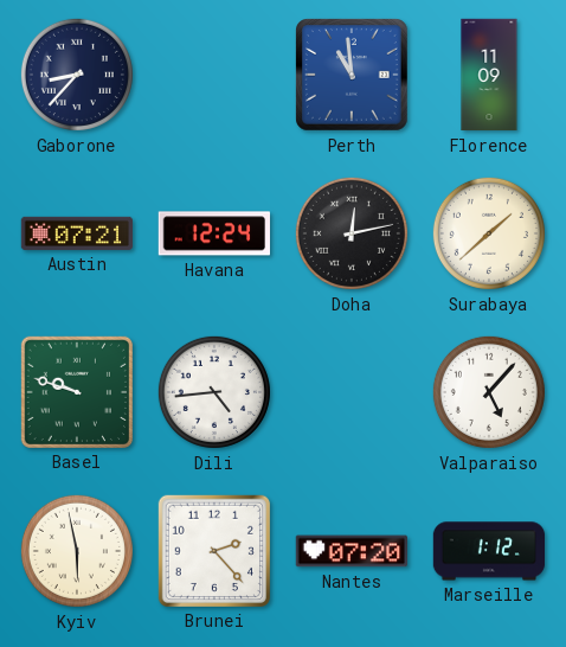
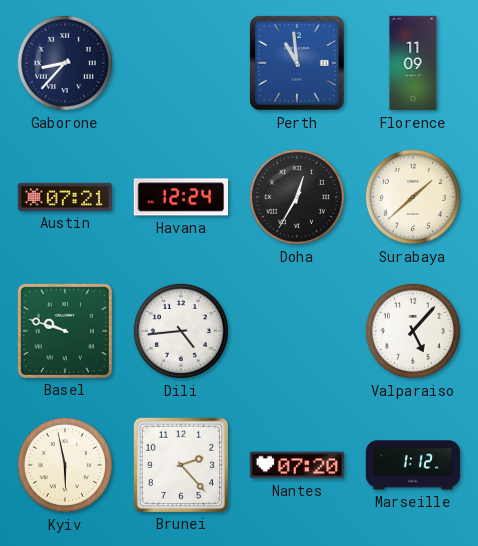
Doha: 12:13 -> 12:35 (297, 197)
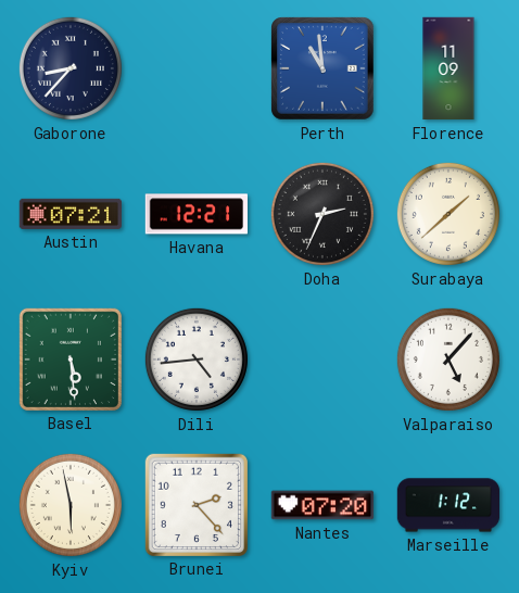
Havana: 12:24 -> 12:21 (195, 214)
Doha: 12:35 -> 2:34 (322, 214)
Basel: 9:48 -> 5:29 (69, 358)
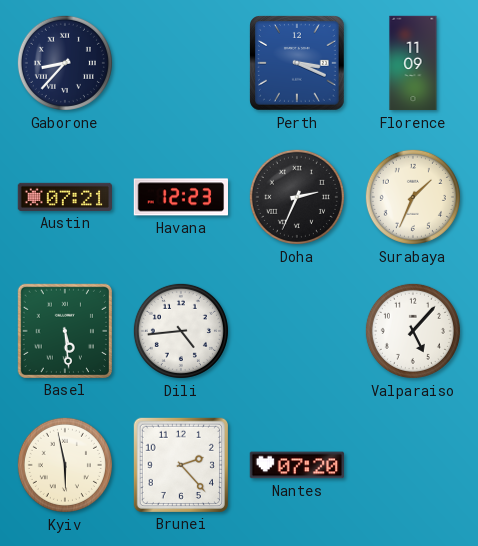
Perth: 10:59 -> 3:19 (297, 63)
Havana: 12:21 -> 12:23 (180, 197)
Surabaya: 1:38 -> 1:34 (413, 197)
Marseille: 1:12 -> none (448, 505)
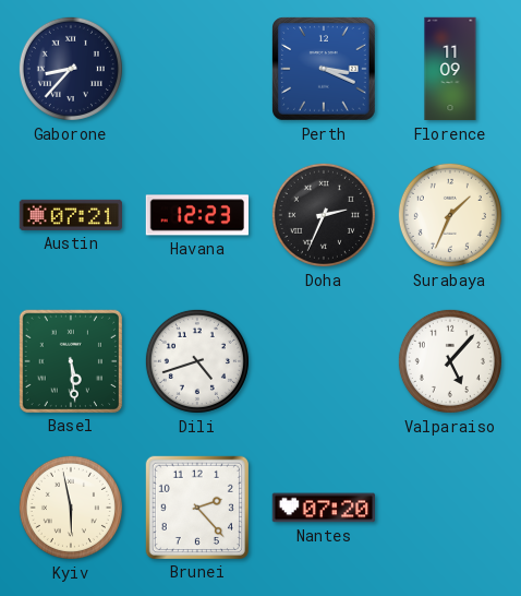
Dili: 4:44 -> 4:42 (197, 361)
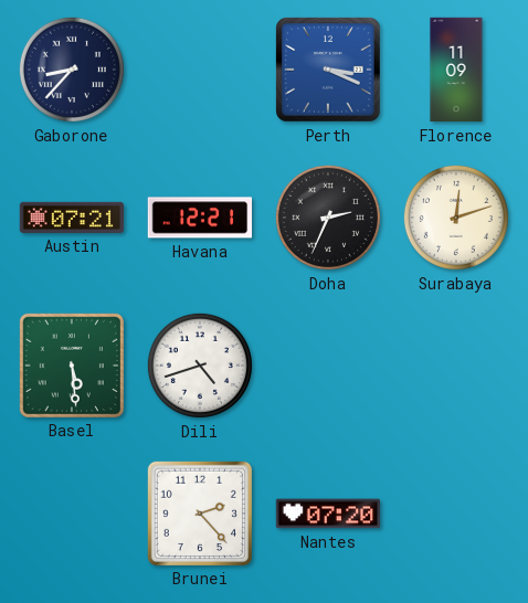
Havana: 12:23 -> 12:21 (199, 218)
Surabaya: 1:34 -> 12:12 (456, 218)
Valparaiso: 5:07 -> none (450, 361)
Kyiv: 5:58 -> none (71, 508)
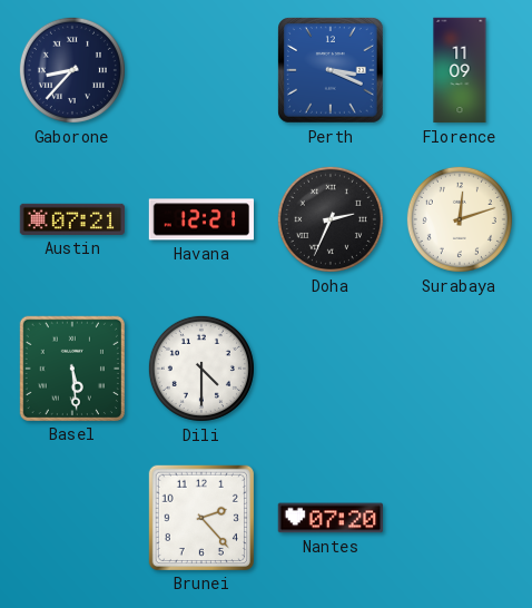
Dili: 4:42 -> 4:30 (201, 369)
